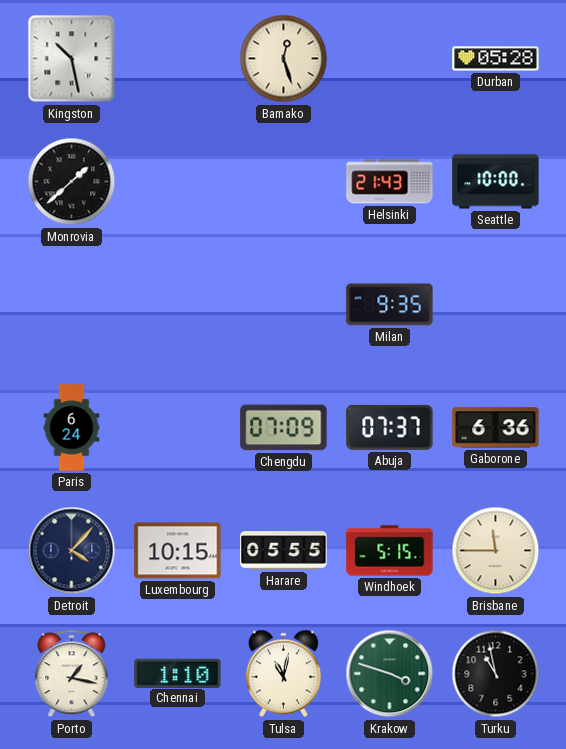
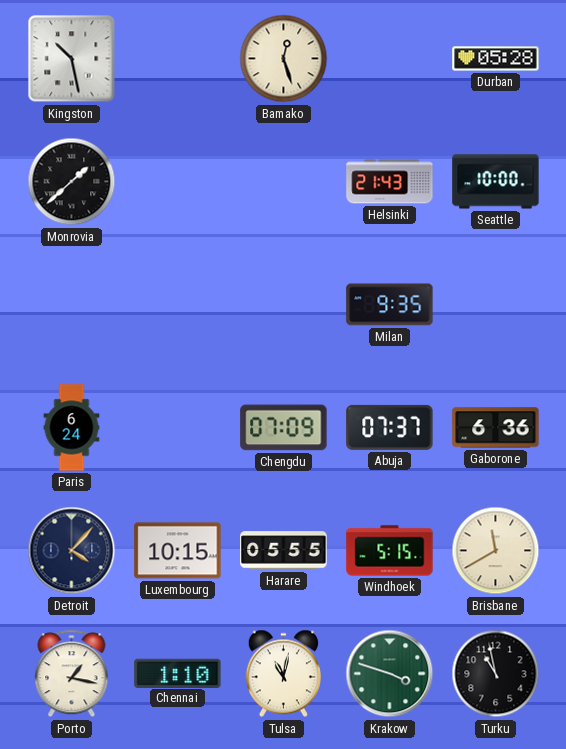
Brisbane: 11:45 -> 11:40 (496, 551)
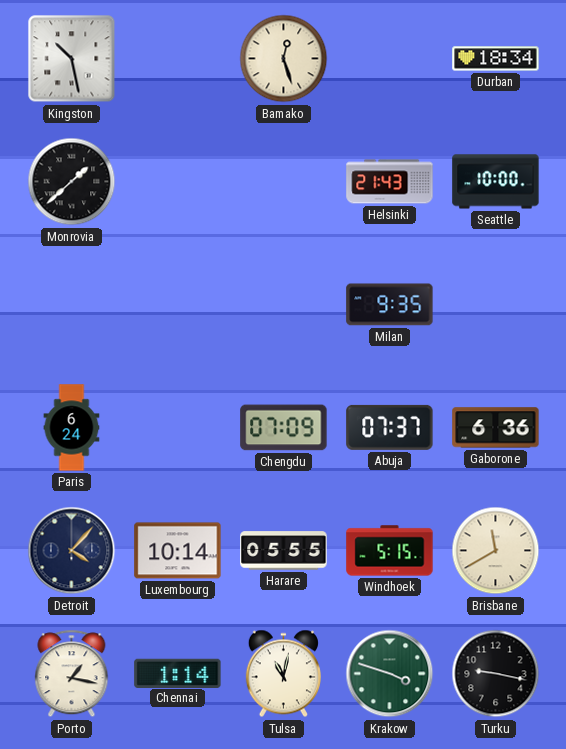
Durban: 05:28 -> 18:34 (496, 59)
Luxembourg: 10:15 -> 10:14 (178, 551)
Chennai: 1:10 -> 1:14 (178, 673)
Turku: 10:58 -> 9:17 (496, 674)
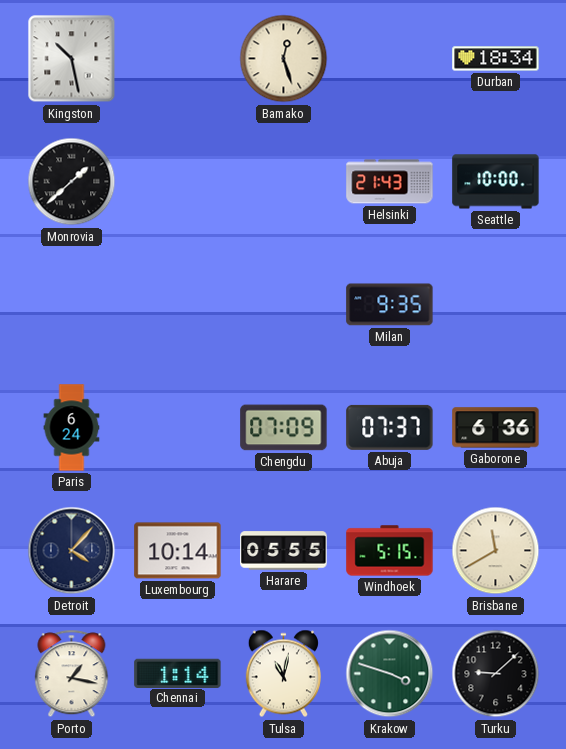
Turku: 9:17 -> 9:08 (496, 674)
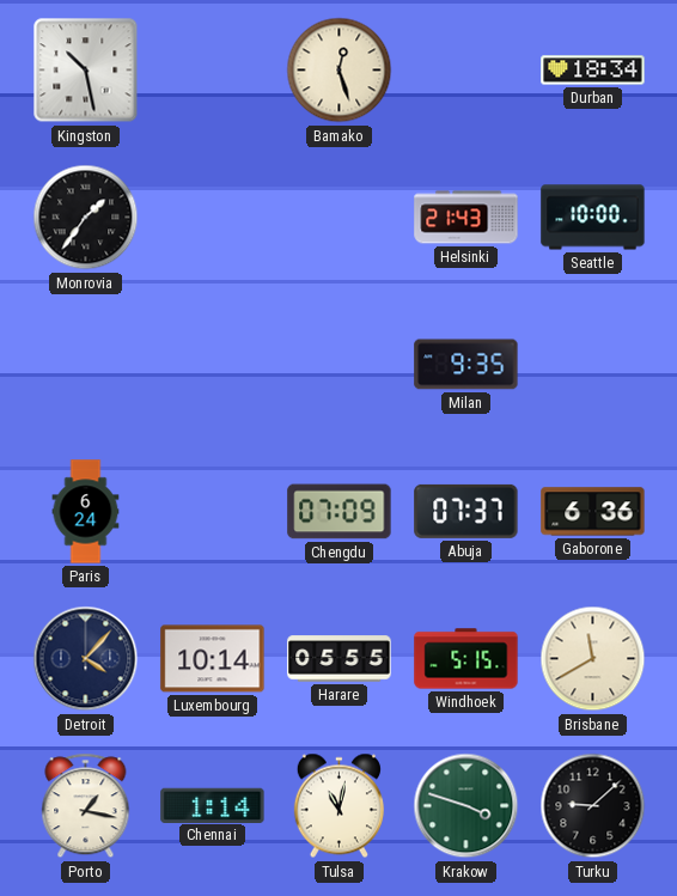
Monrovia: 1:38 -> 1:36 (86, 218)
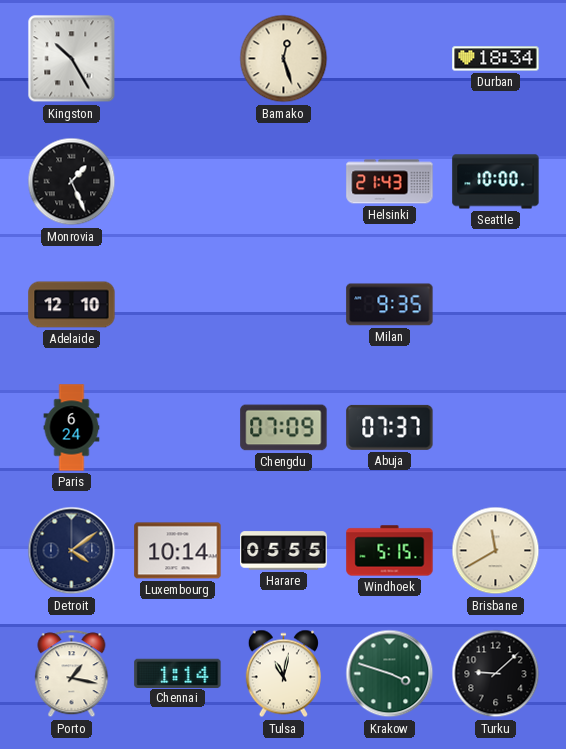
Kingston: 10:28 -> 10:25 (72, 59)
Monrovia: 1:36 -> 1:26 (72, 182)
Adelaide: none -> 12:10 (72, 305)
Gaborone: 6:36 -> none (593, 512)
Detroit: 4:07 -> 4:09 (72, 551)
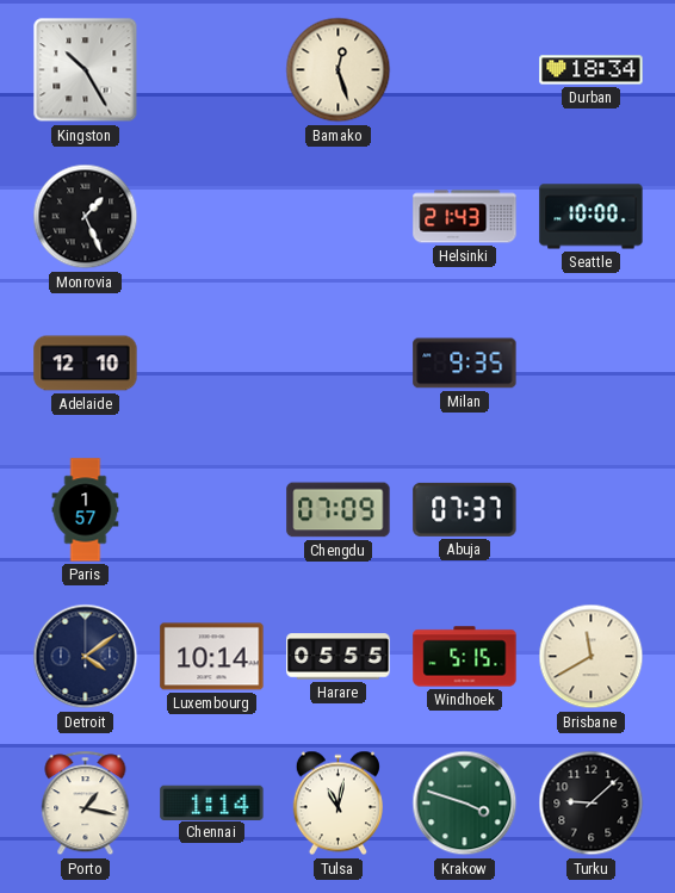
Paris: 6:24 -> 1:57 (86, 510)
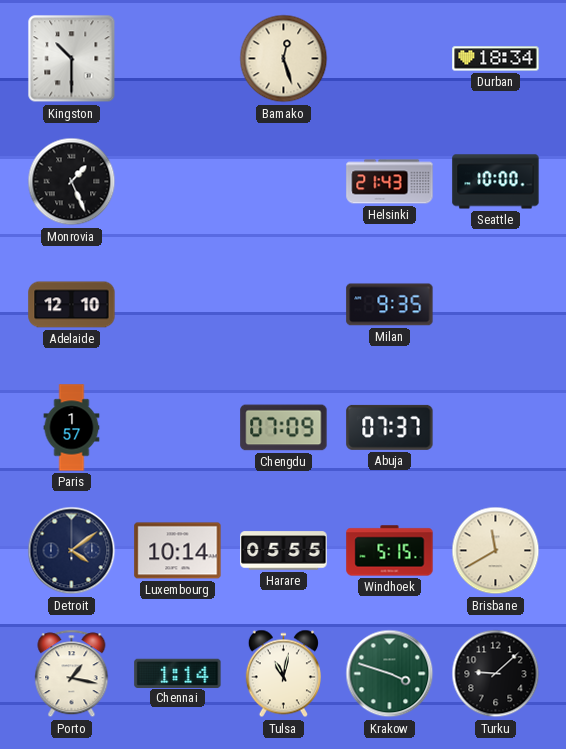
Kingston: 10:25 -> 10:30 (72, 59)
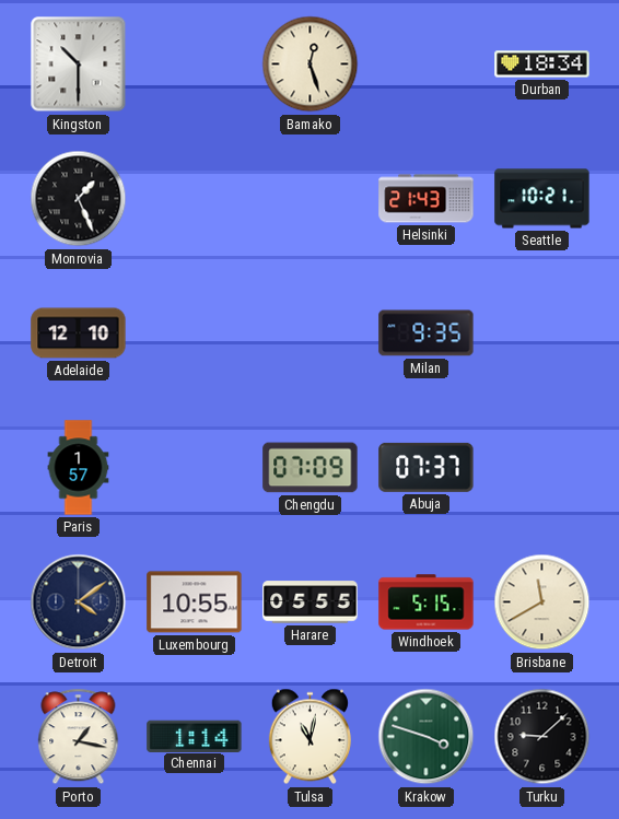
Seattle: 10:00 -> 10:21 (542, 199)
Luxembourg: 10:14 -> 10:55 (195, 602)
